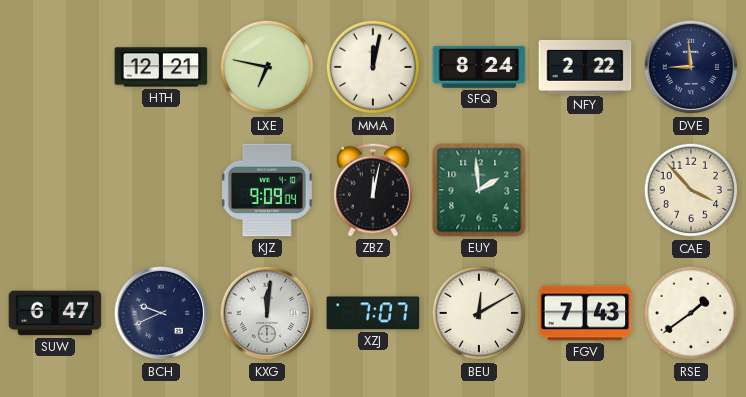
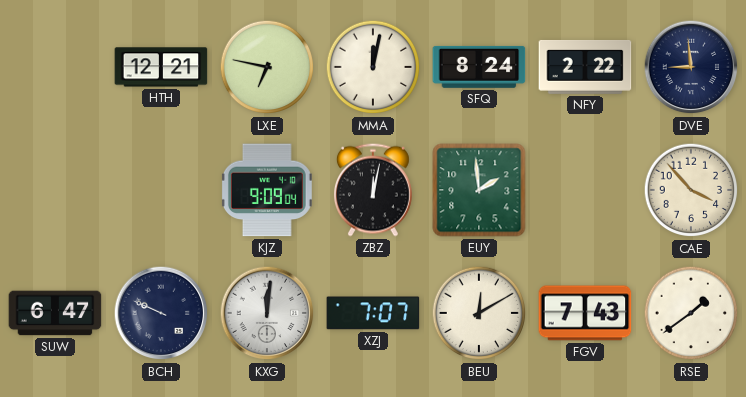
BCH: 9:41 -> 9:49 (161, 313)
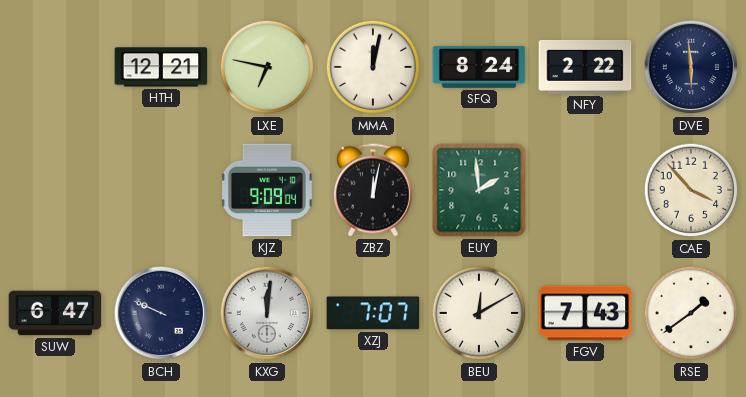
DVE: 8:59 -> 5:59 (691, 67)
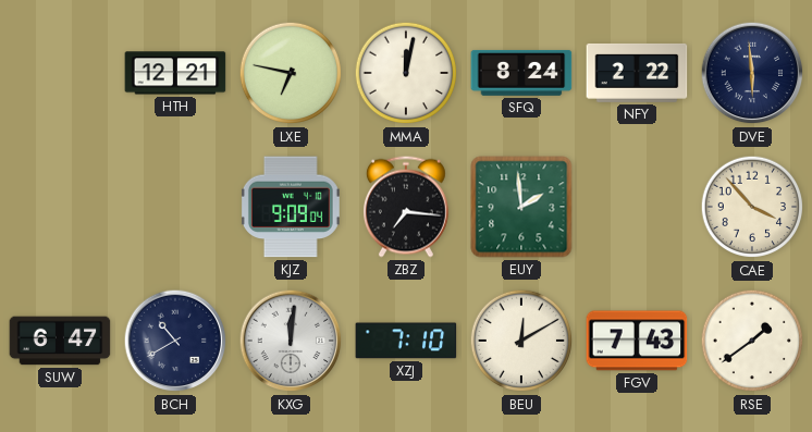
ZBZ: 12:02 -> 7:16 (406, 207)
BCH: 9:49 -> 10:40 (175, 341)
XZJ: 7:07 -> 7:10 (406, 341)
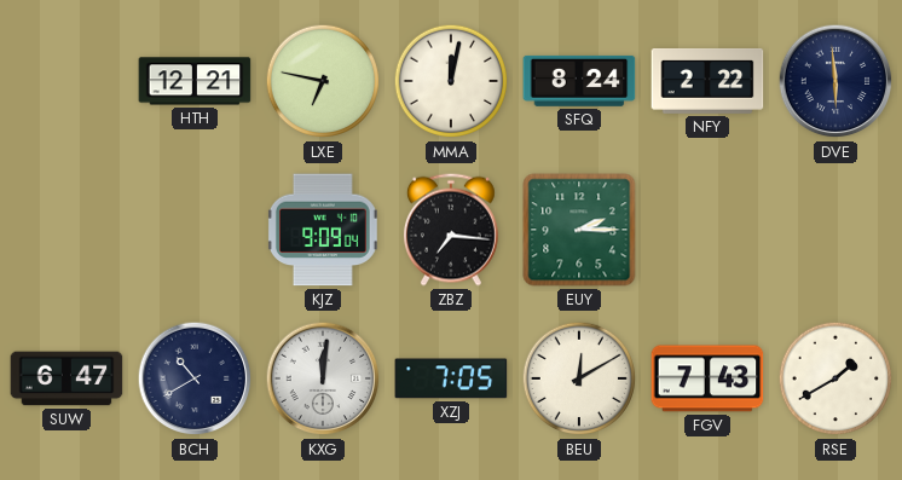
EUY: 1:59 -> 2:15 (579, 230)
CAE: 3:53 -> none (752, 207)
XZJ: 7:10 -> 7:05 (451, 378)
RSE: 1:39 -> 1:40 (835, 378)
